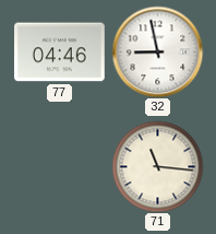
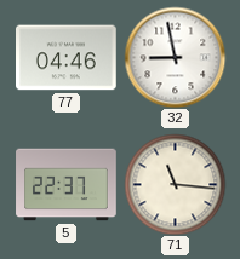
5: none -> 22:37 (67, 185)
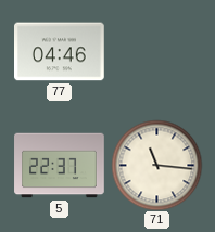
32: 8:58 -> none (175, 57)
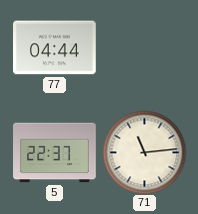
77: 04:46 -> 04:44 (55, 48)
71: 11:16 -> 11:14 (144, 152)
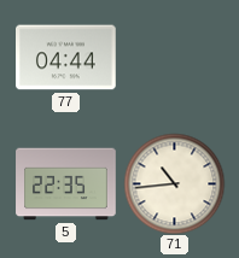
5: 22:37 -> 22:35 (66, 184)
71: 11:14 -> 10:44 (174, 183)
